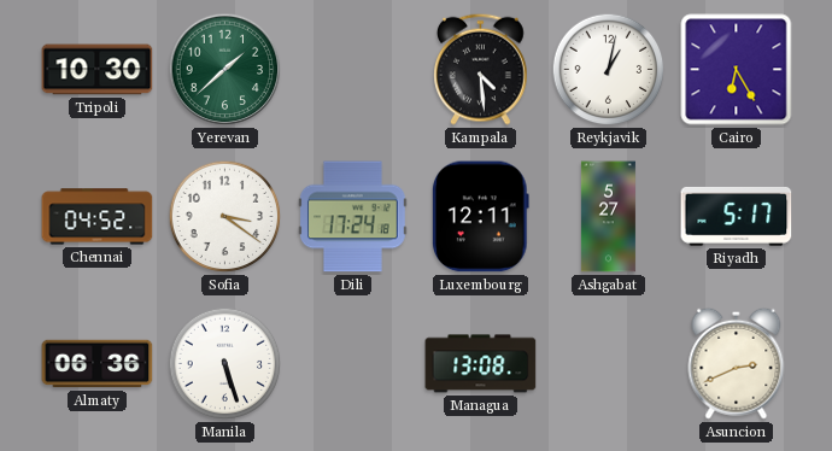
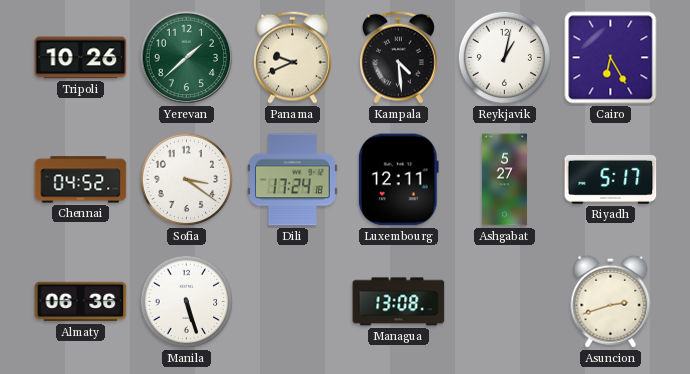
Tripoli: 10:30 -> 10:26 (81, 58)
Panama: none -> 9:41 (293, 57)
Asuncion: 2:41 -> 2:42 (611, 301)
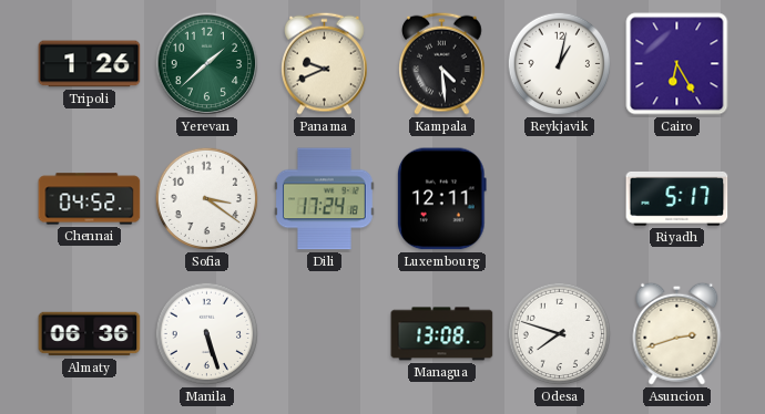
Tripoli: 10:26 -> 1:26 (90, 64)
Ashgabat: 5:27 -> none (504, 180)
Odesa: none -> 7:48 (560, 334)
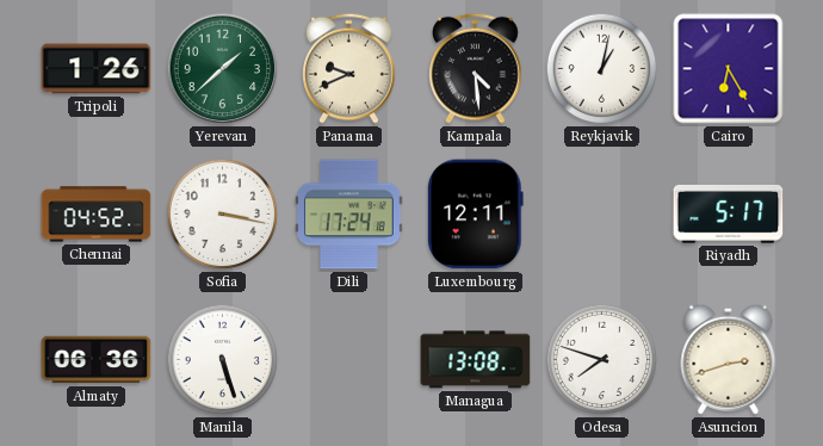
Sofia: 3:21 -> 3:17 (223, 215)
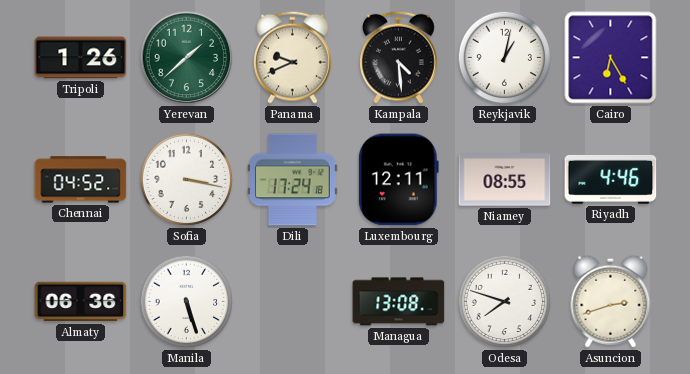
Niamey: none -> 08:55 (505, 180)
Riyadh: 5:17 -> 4:46 (611, 179)
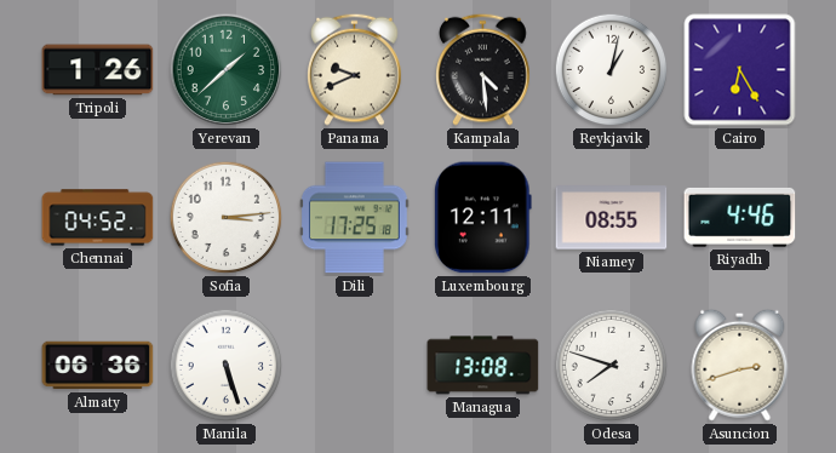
Sofia: 3:17 -> 3:14 (227, 218)
Dili: 17:24 -> 17:25 (354, 218)
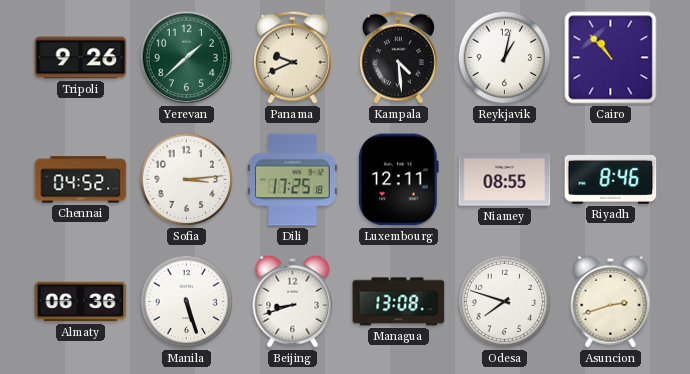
Tripoli: 1:26 -> 9:26 (81, 58)
Cairo: 6:25 -> 10:53 (611, 58)
Riyadh: 4:46 -> 8:46 (611, 179)
Beijing: none -> 8:42 (293, 301)
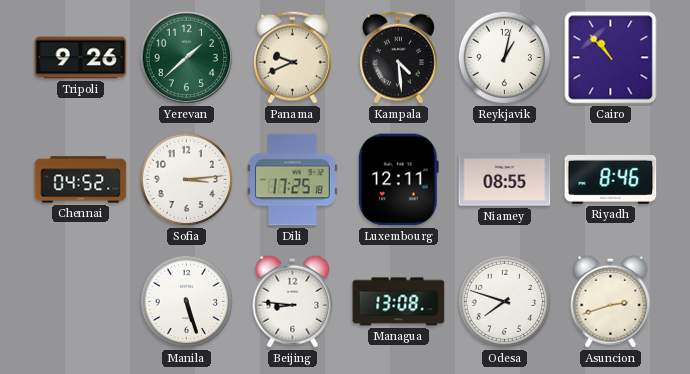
Almaty: 06:36 -> none (81, 302)
Beijing: 8:42 -> 8:46 (293, 301)
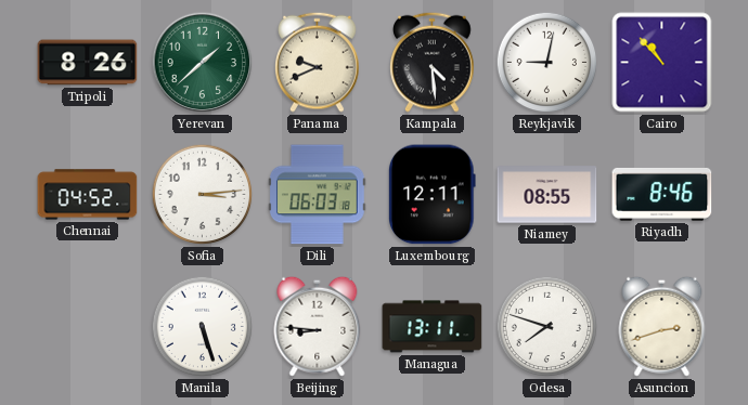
Tripoli: 9:26 -> 8:26 (88, 63)
Reykjavik: 1:02 -> 9:02 (547, 63)
Dili: 17:25 -> 06:03 (317, 195)
Managua: 13:08 -> 13:11 (433, 327)
